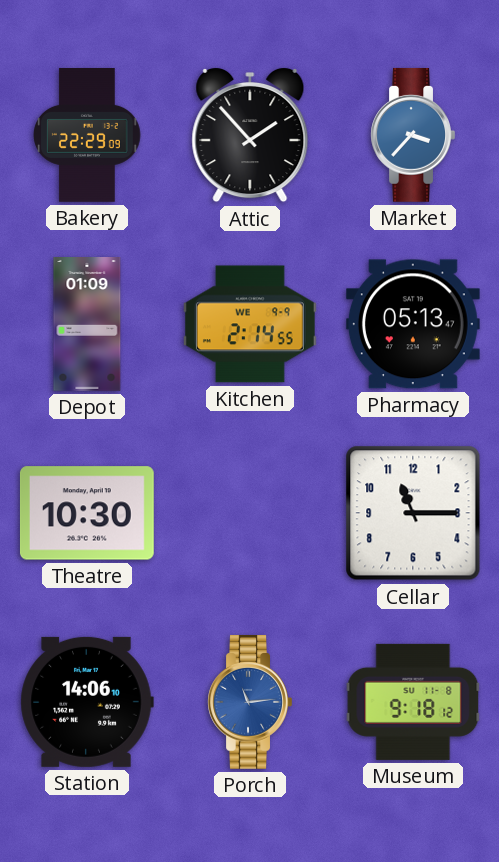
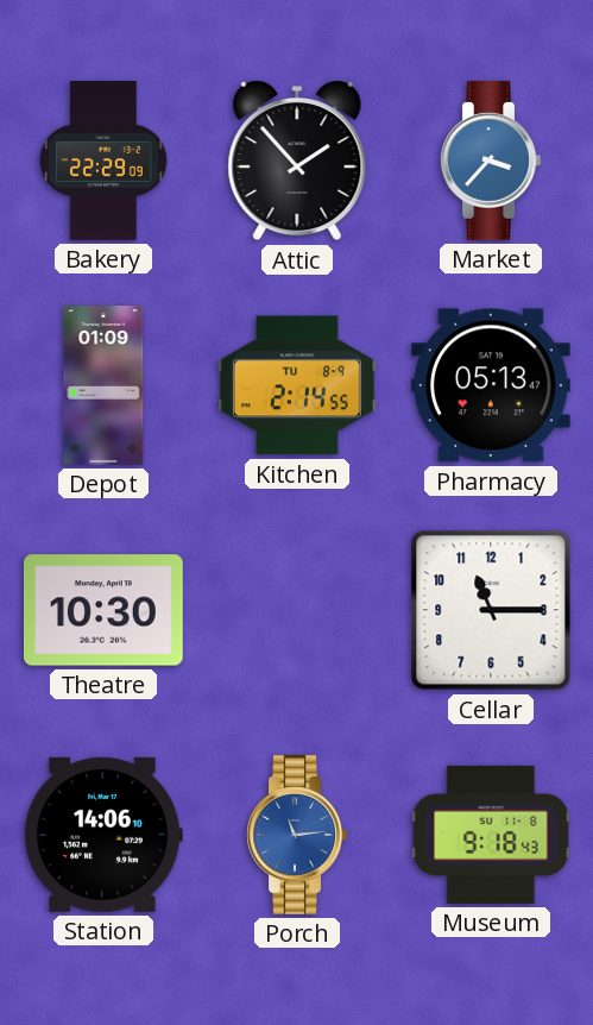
Kitchen date: WE 9-9 -> TU 8-9 (297, 385)
Museum: 9:18:12 -> 9:18:43 (491, 835)
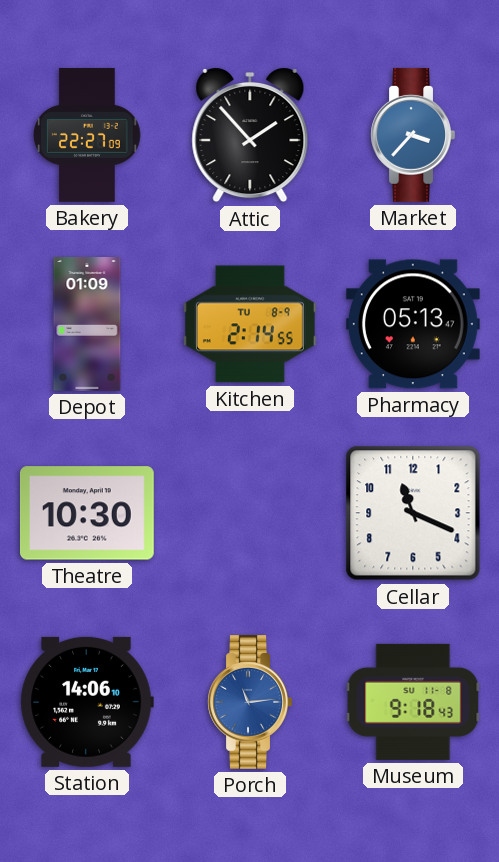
Bakery: 22:29 -> 22:27 (87, 136)
Cellar: 11:15 -> 11:19 (413, 513)
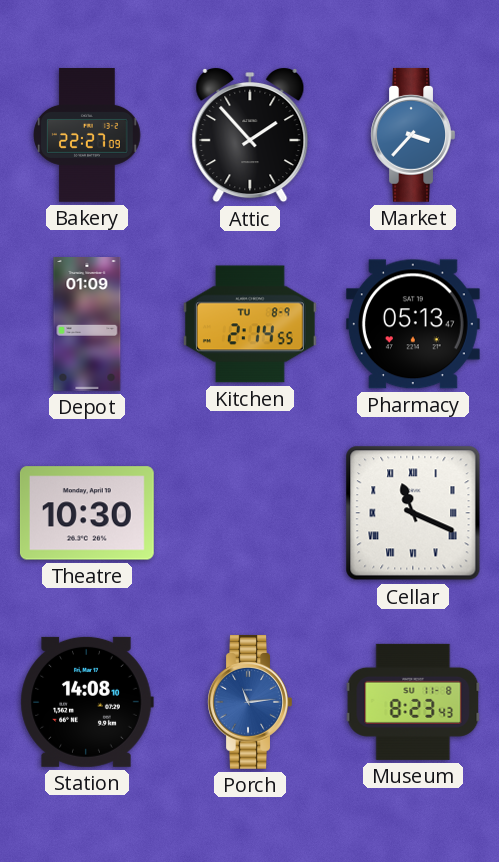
Cellar numerals: Arabic -> Roman (413, 513)
Station: 14:06 -> 14:08 (87, 702)
Museum: 9:18 -> 8:23 (413, 702)
